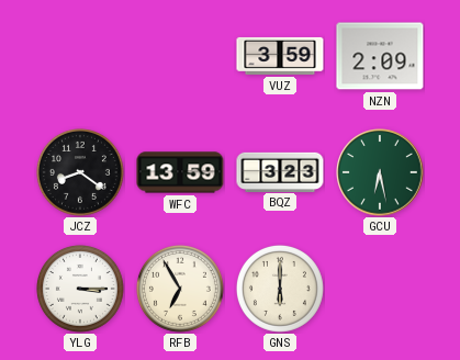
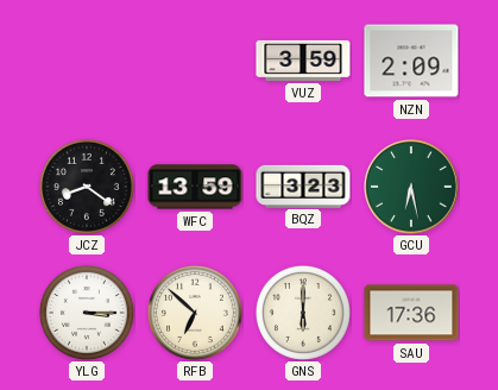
RFB: 6:55 -> 6:52 (195, 313)
SAU: none -> 17:36 (411, 313)
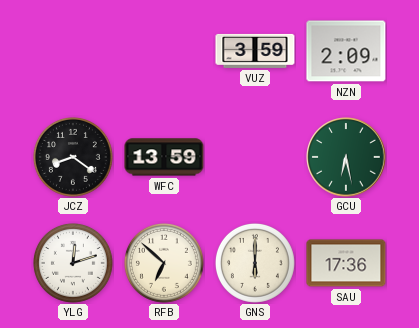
BQZ: 3:23 -> none (303, 185)
YLG: 3:15 -> 12:12 (73, 263)
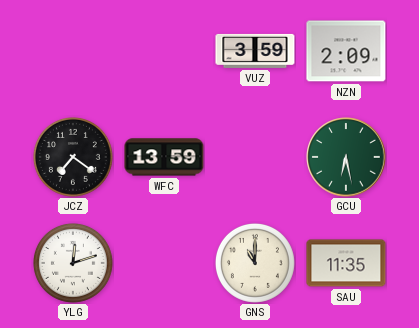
JCZ: 8:21 -> 7:21 (73, 157)
RFB: 6:52 -> none (164, 263)
GNS: 6:00 -> 11:00 (255, 263)
SAU: 17:36 -> 11:35 (346, 263)
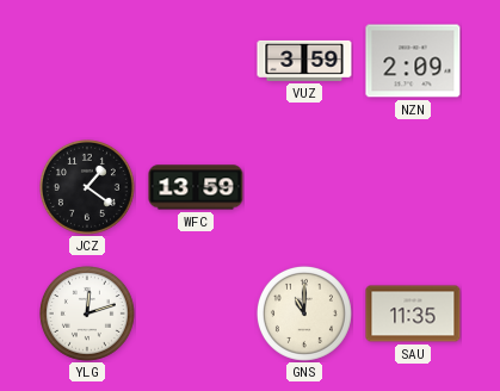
JCZ: 7:21 -> 1:21 (87, 187)
GCU: 6:28 -> none (346, 157)
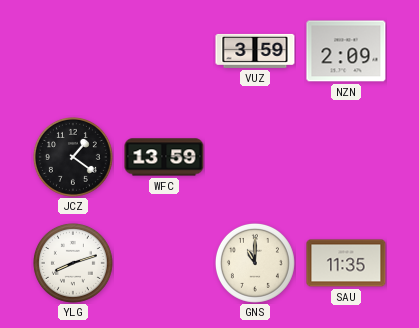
YLG: 12:12 -> 8:12 (73, 263)
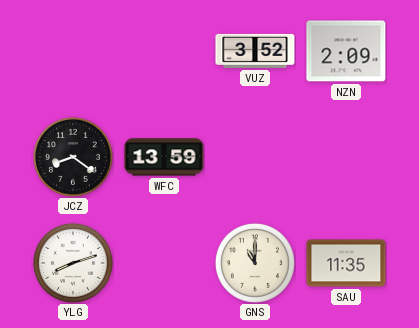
VUZ: 3:59 -> 3:52 (255, 51)
JCZ: 1:21 -> 8:21 (73, 157)
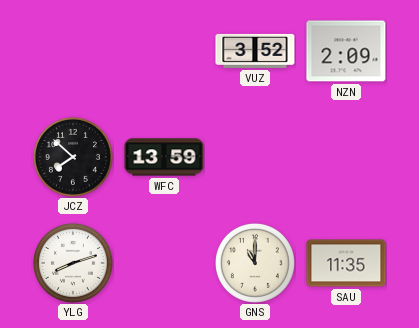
JCZ: 8:21 -> 7:52 (73, 157)
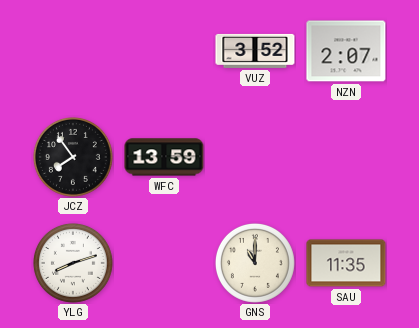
NZN: 2:09 -> 2:07 (346, 51)
JCZ: 7:52 -> 7:54 (73, 157)
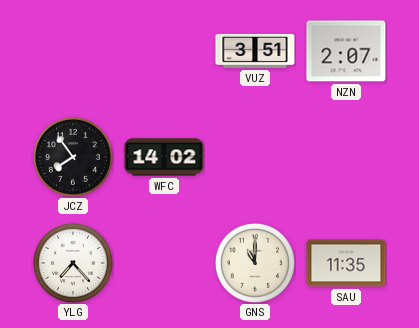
VUZ: 3:52 -> 3:51 (255, 51)
WFC: 13:59 -> 14:02 (164, 157)
YLG: 8:12 -> 7:23 (73, 263)
